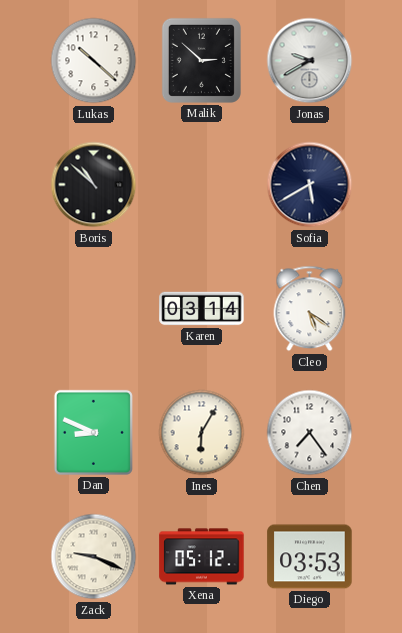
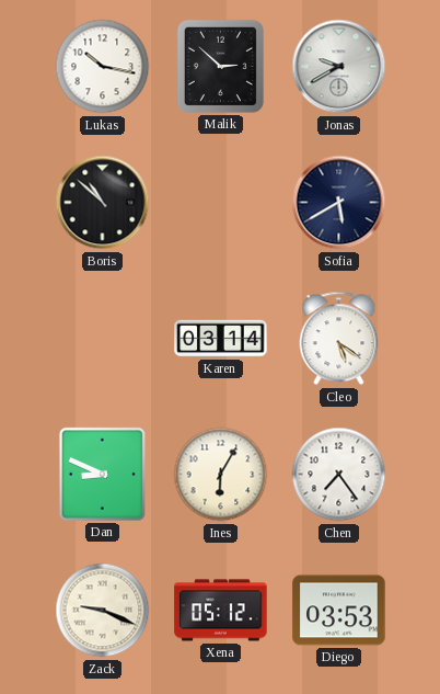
Lukas: 10:22 -> 10:17 (103, 67)
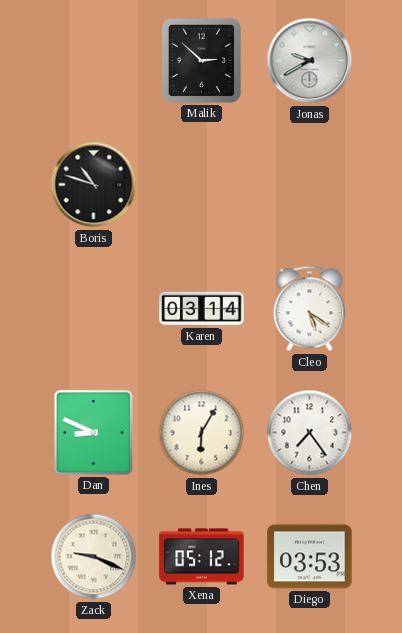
Lukas: 10:17 -> none (103, 67)
Boris: 10:52 -> 10:48 (94, 185)
Sofia: 5:40 -> none (339, 203)
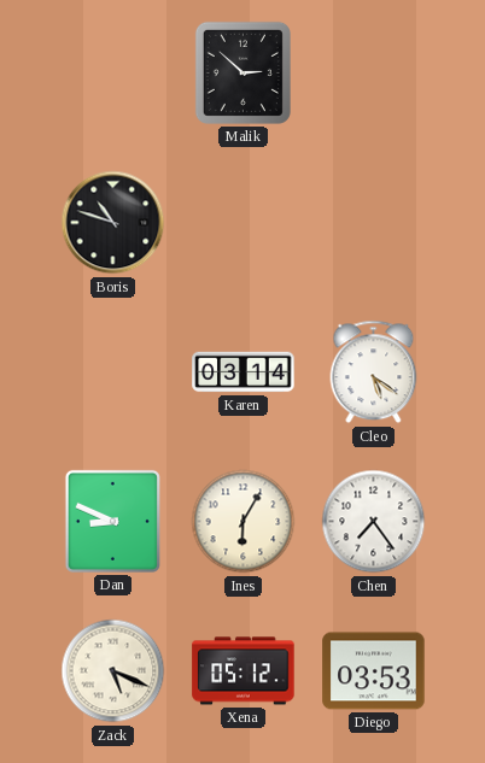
Jonas: 9:40 -> none (310, 61)
Zack: 9:19 -> 5:19 (113, 671)
